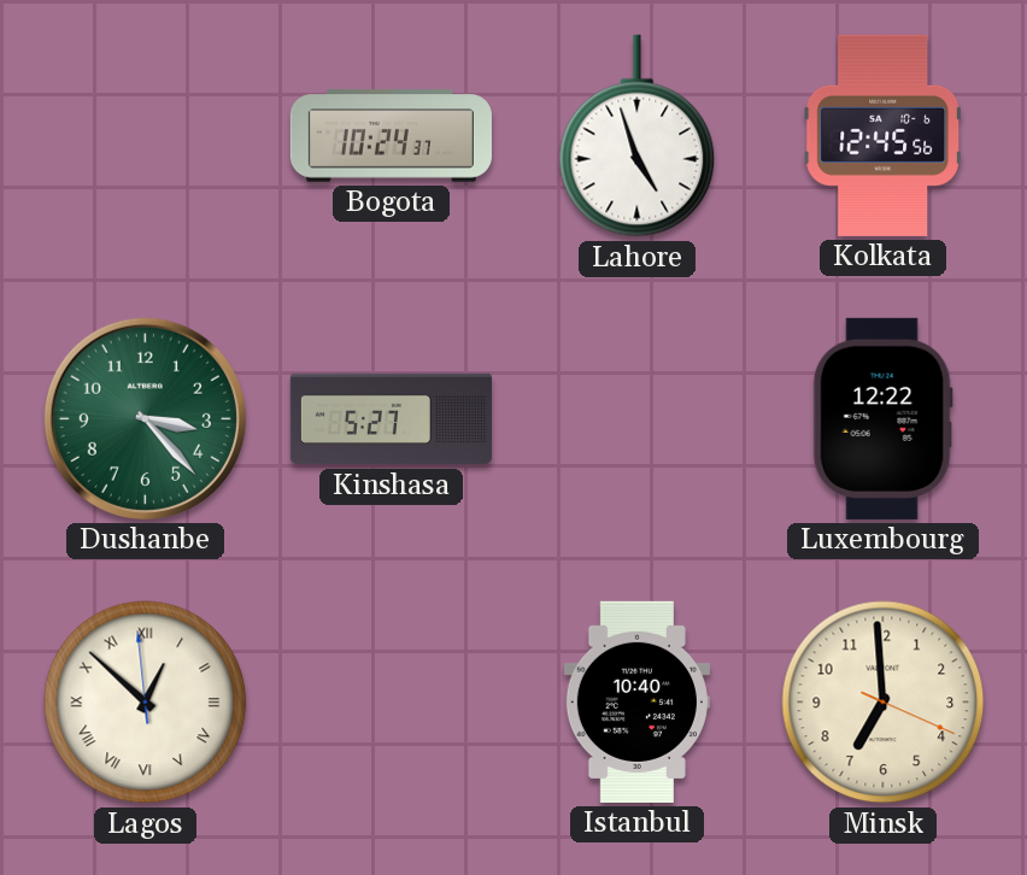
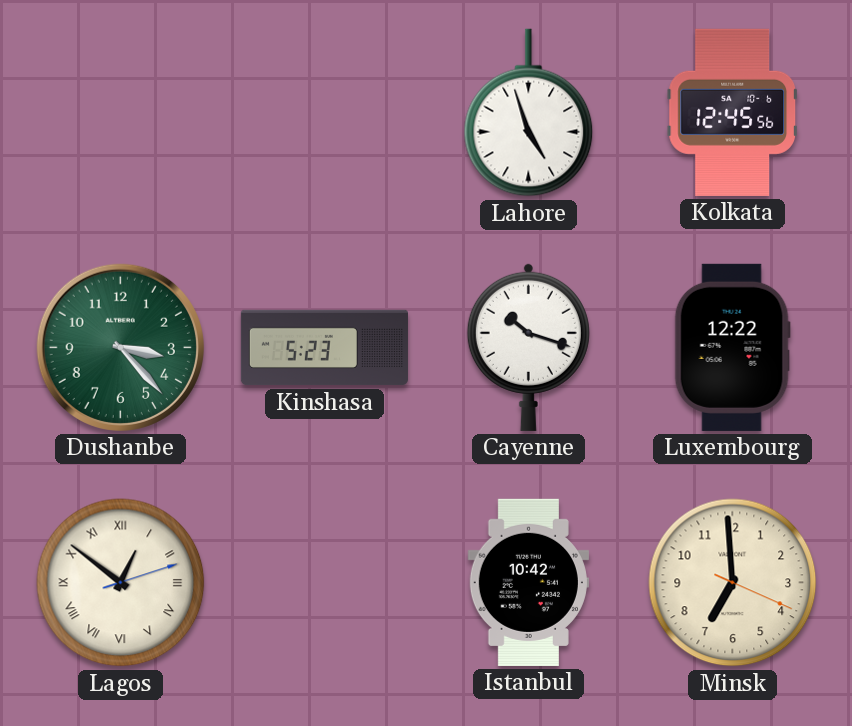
Bogota: 10:24 -> none (391, 136)
Kinshasa: 5:27 -> 5:23 (324, 348)
Cayenne: none -> 10:18 (528, 347)
Lagos: 12:51:59 -> 12:51:12 (121, 583)
Istanbul: 10:40 -> 10:42 (528, 582)
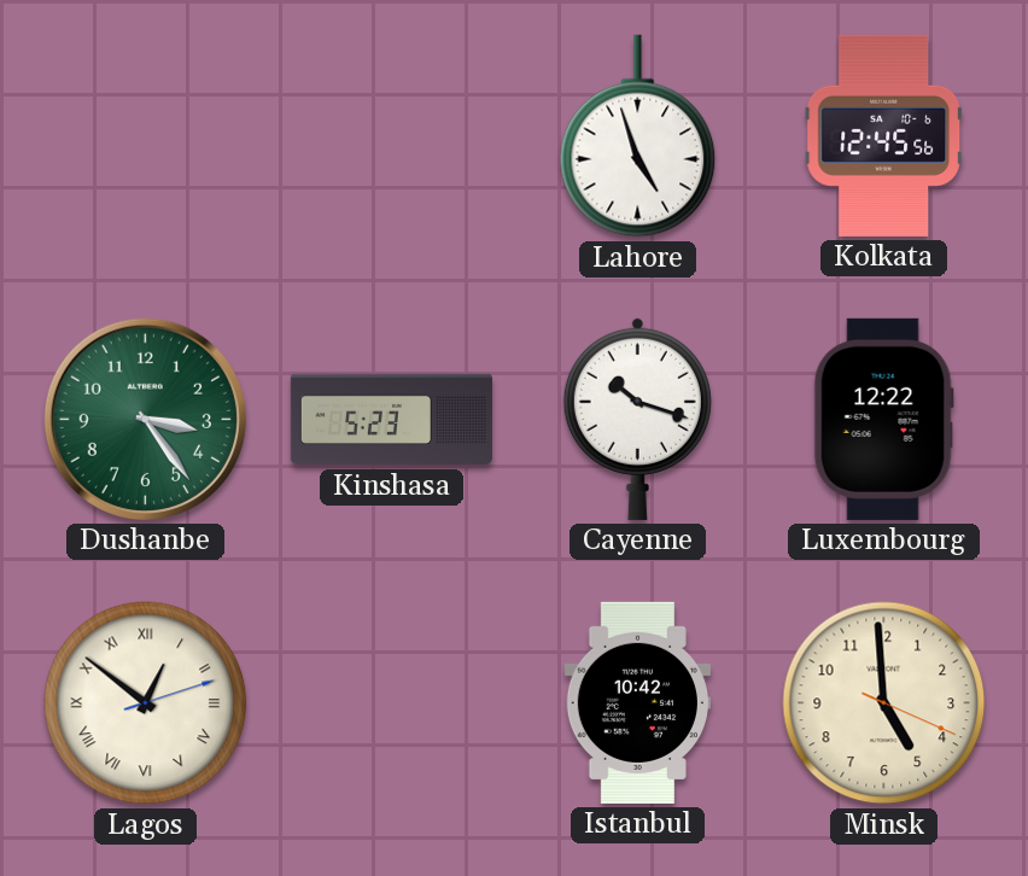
Dushanbe: 3:23 -> 3:24 (145, 419)
Minsk: 6:59 -> 4:59 (884, 703)
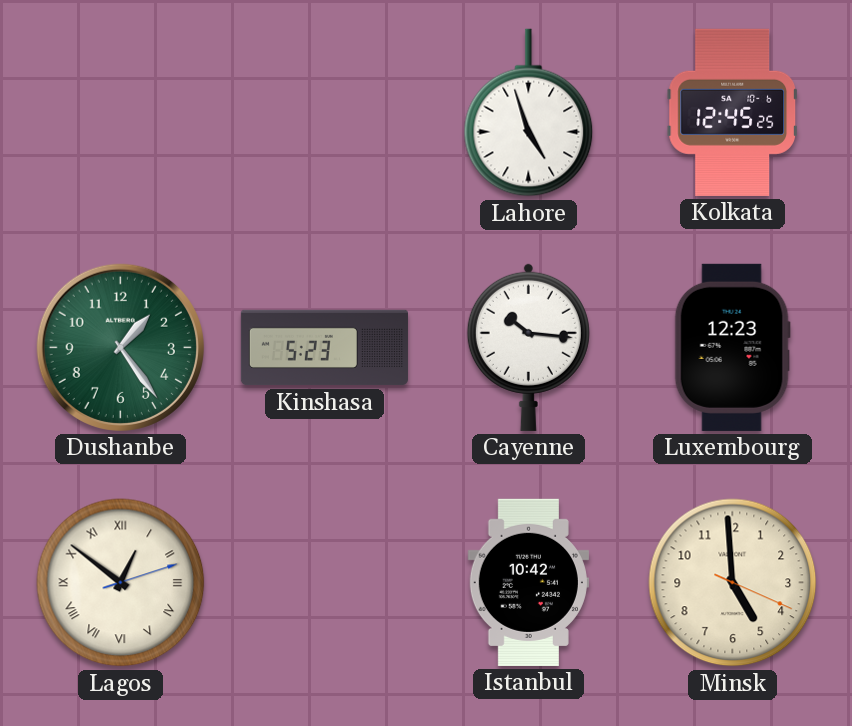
Kolkata: 12:45:56 -> 12:45:25 (732, 112)
Dushanbe: 3:24 -> 1:24 (120, 347)
Cayenne: 10:18 -> 10:16 (528, 347)
Luxembourg: 12:22 -> 12:23 (732, 347)
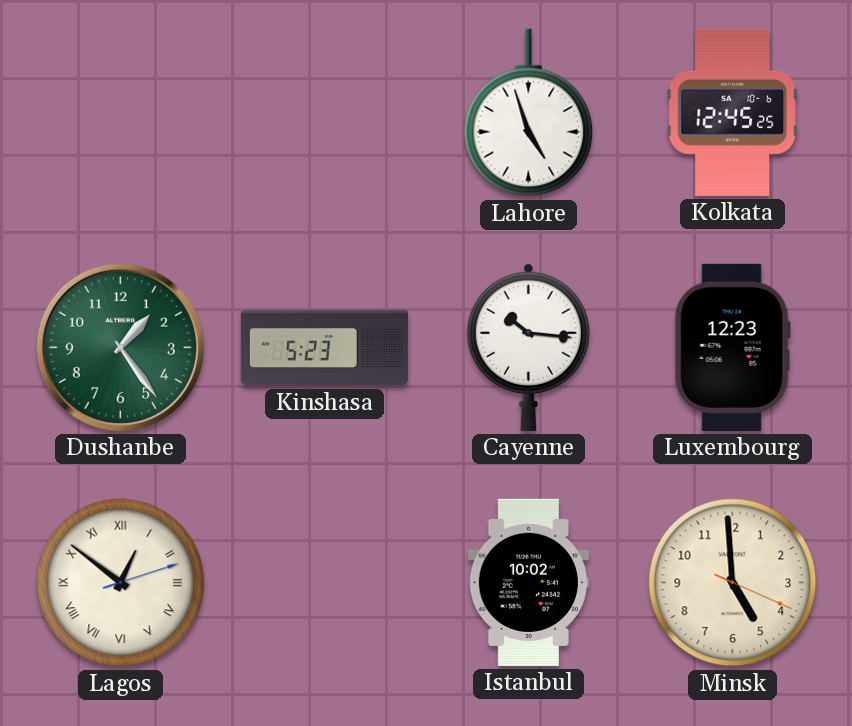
Istanbul: 10:42 -> 10:02 (528, 582)
